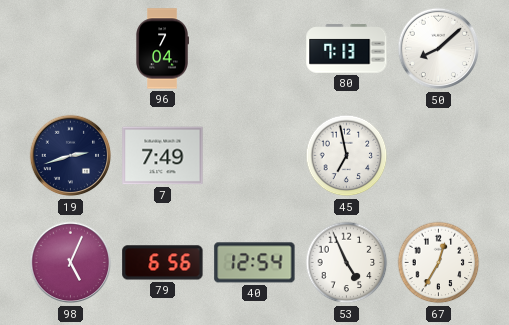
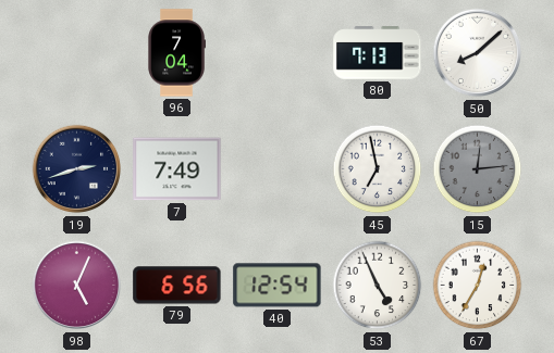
15: none -> 12:14 (478, 169)
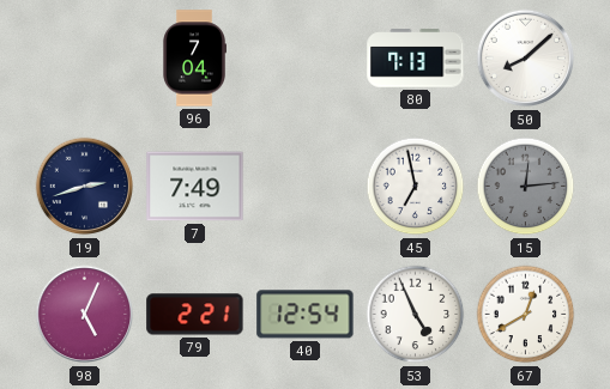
79: 6:56 -> 2:21 (195, 315)
67: 12:35 -> 12:40 (526, 315)
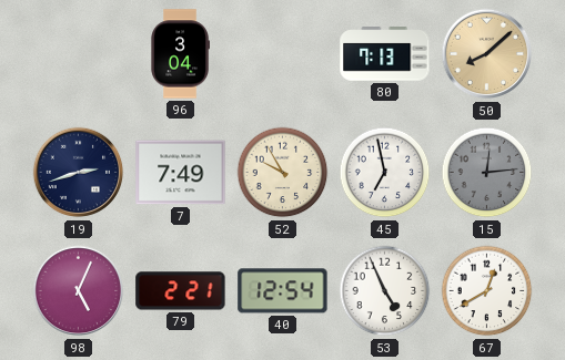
96: 7:04 -> 3:04 (180, 54)
50 dial: white -> champagne (487, 54)
52: none -> 9:55 (283, 173)
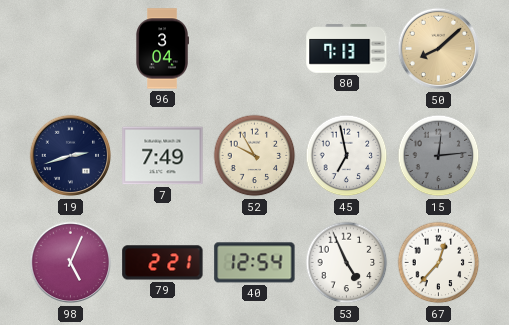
67: 12:40 -> 12:37 (439, 263)
